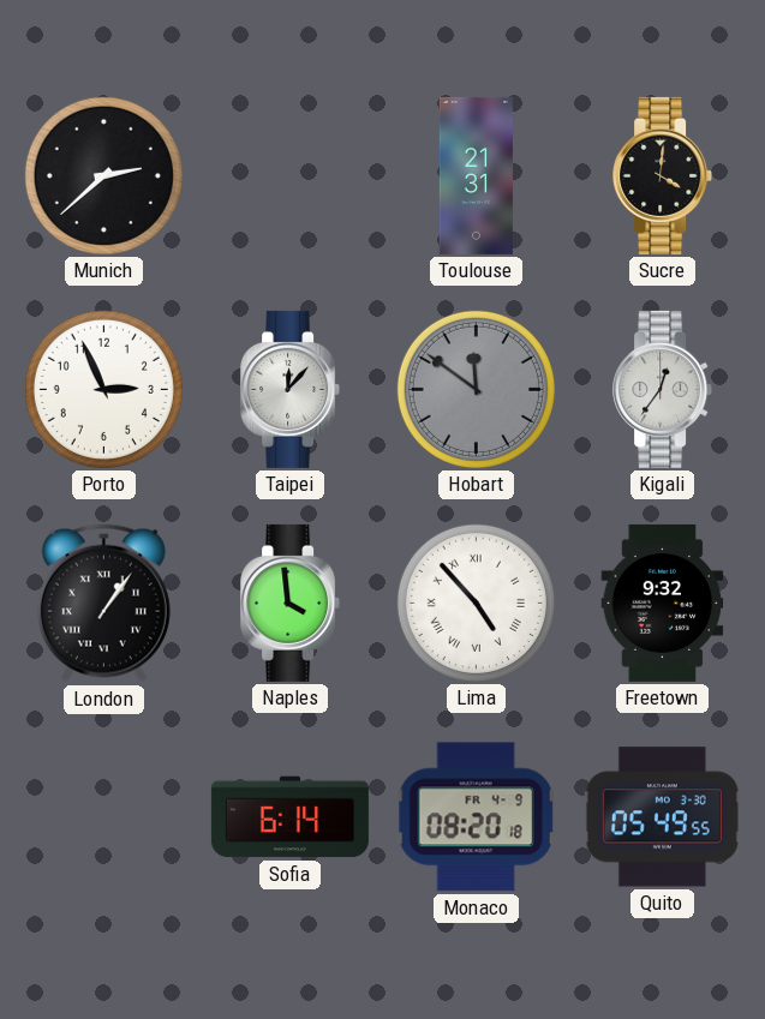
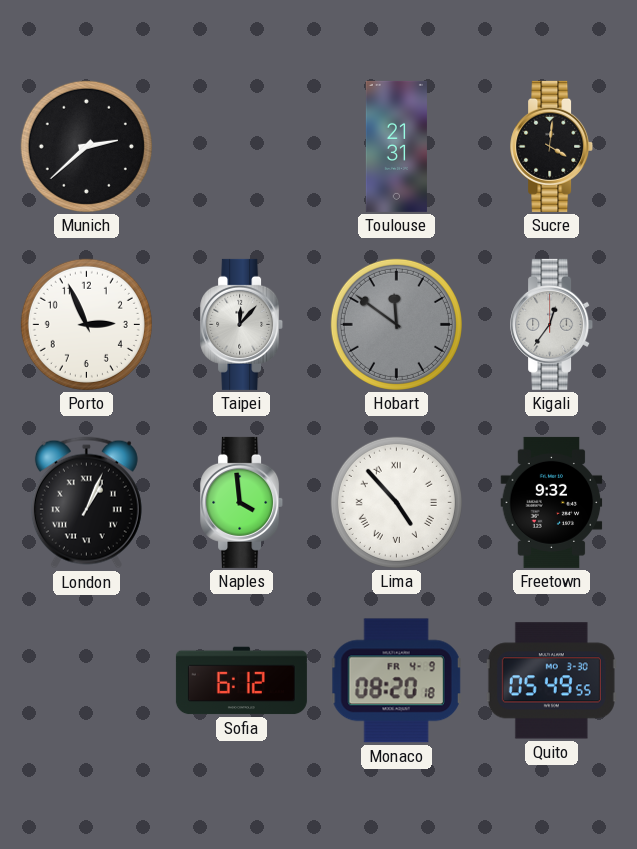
London: 1:06 -> 1:04 (86, 503)
Sofia: 6:14 -> 6:12 (241, 681)
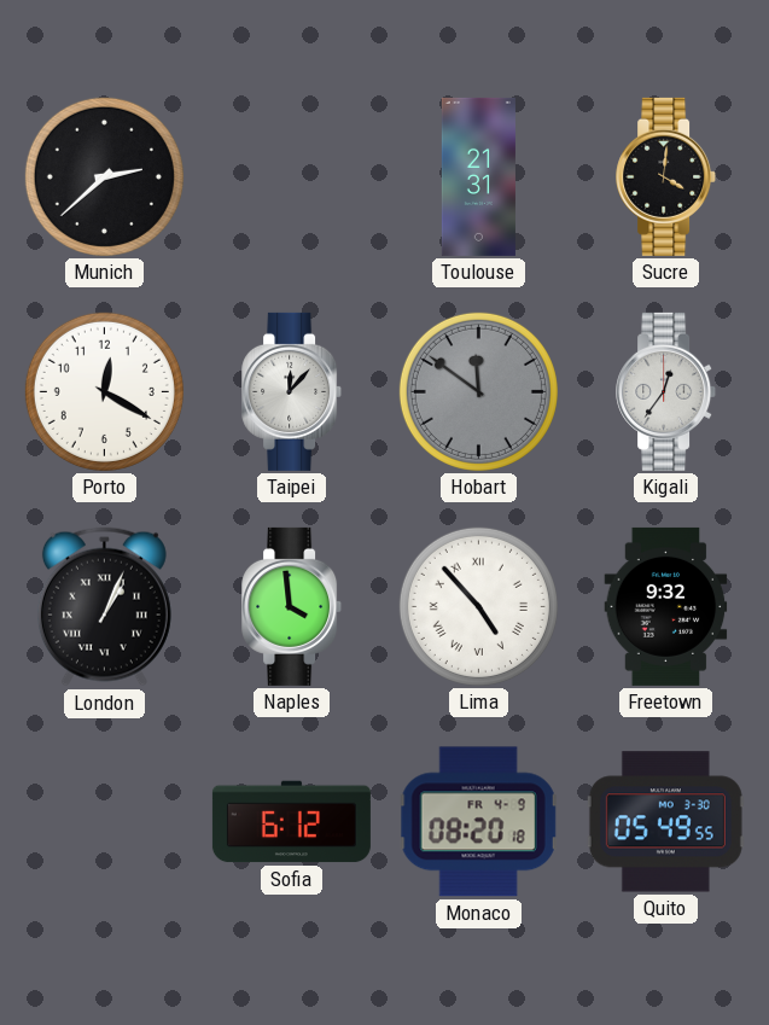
Porto: 2:56 -> 12:20 (104, 391)
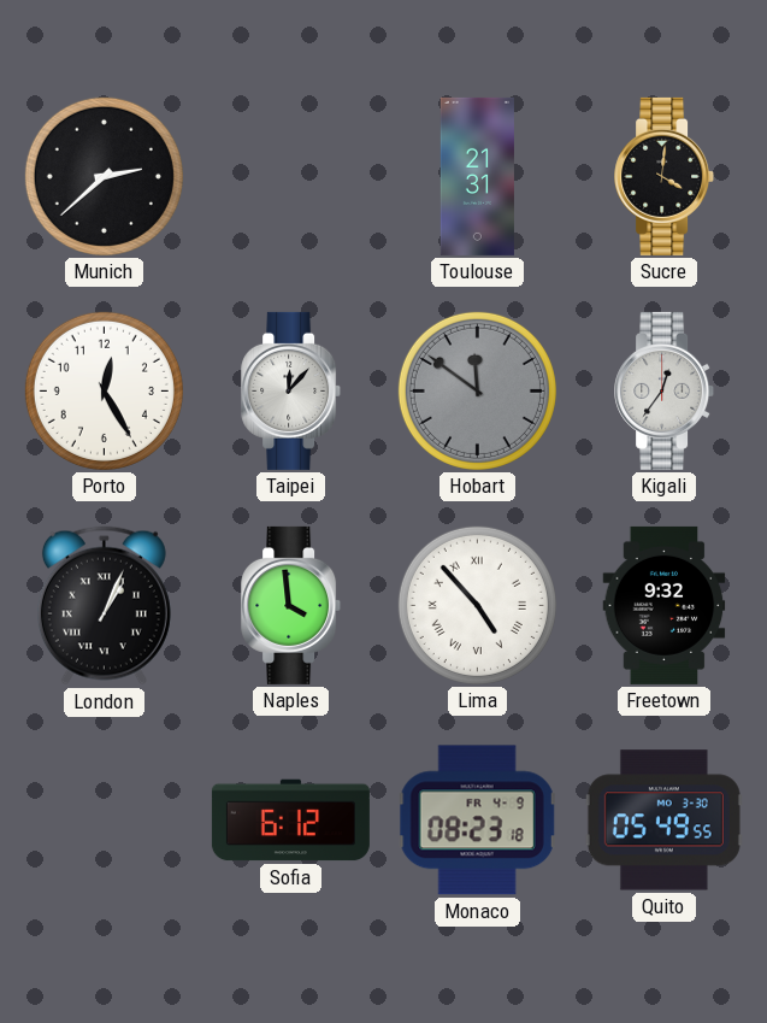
Porto: 12:20 -> 12:25 (104, 390)
Monaco: 08:20 -> 08:23 (477, 821)
